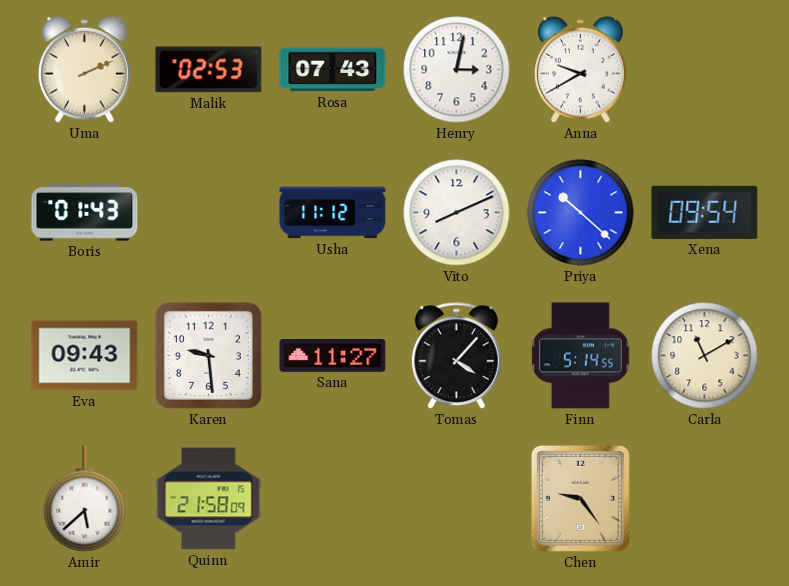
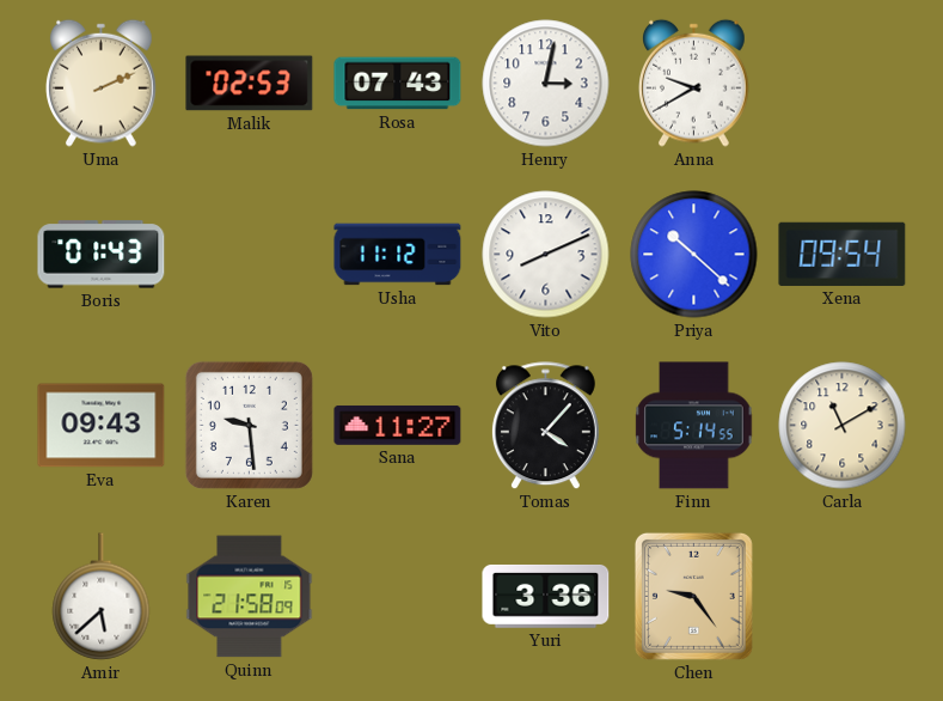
Yuri: none -> 3:36 (546, 597)
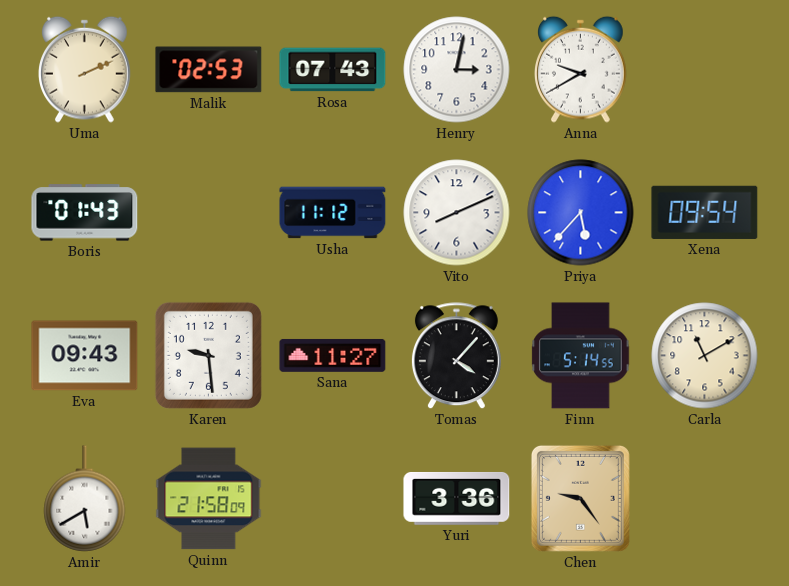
Priya: 10:22 -> 5:37 (581, 213)
Amir: 5:38 -> 5:40 (85, 499)
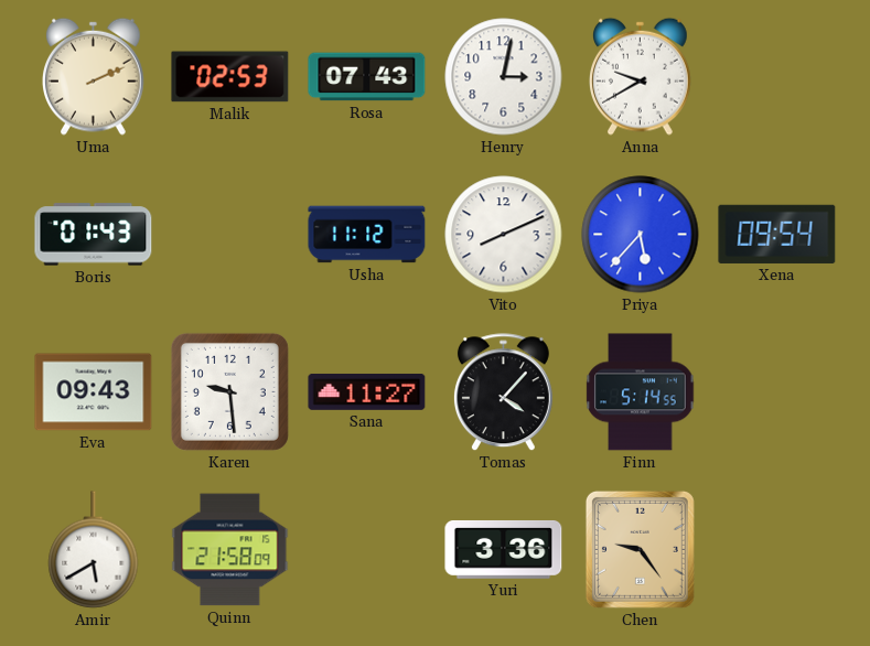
Carla: 11:10 -> none (705, 356)
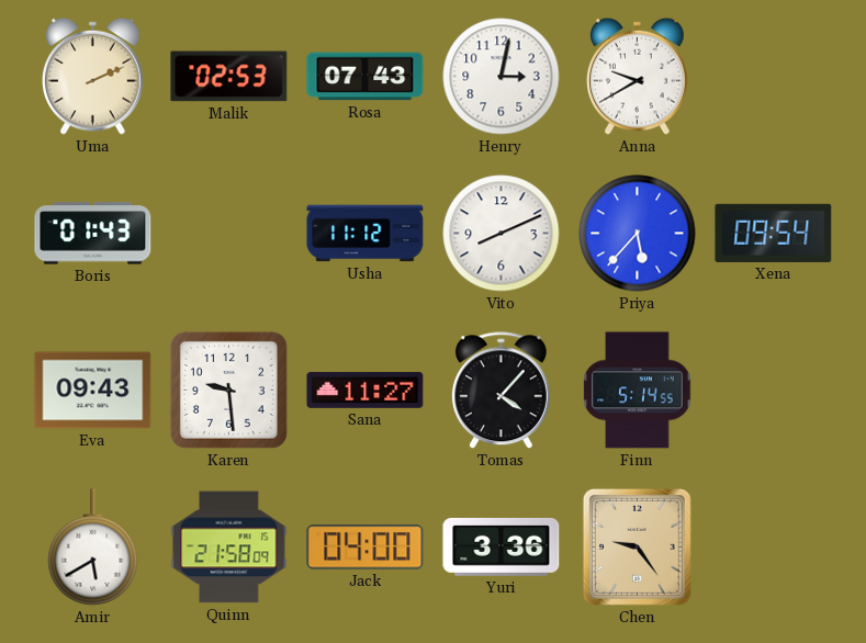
Jack: none -> 04:00 (365, 548)
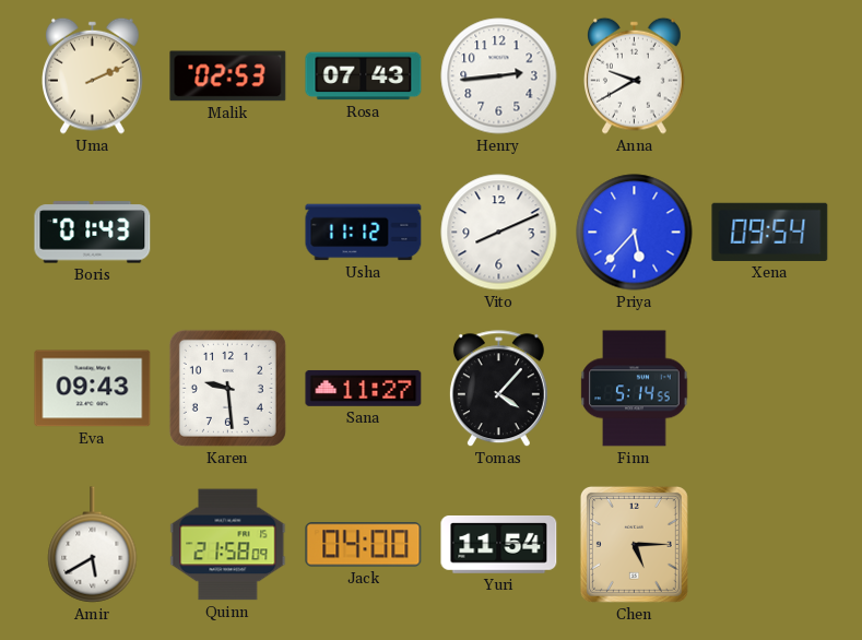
Henry: 3:02 -> 2:44 (499, 76)
Yuri: 3:36 -> 11:54 (499, 545)
Chen: 9:24 -> 5:15 (634, 544)
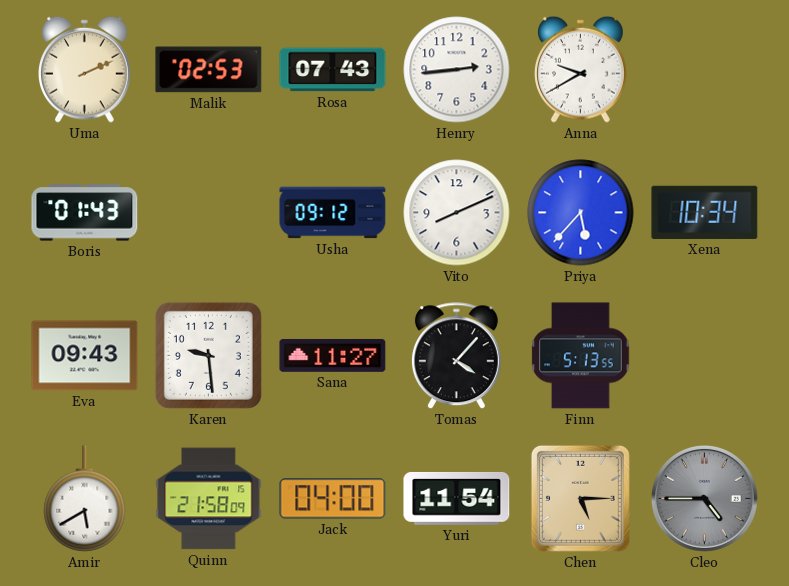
Usha: 11:12 -> 09:12 (333, 213)
Xena: 09:54 -> 10:34 (705, 212)
Finn: 5:14 -> 5:13 (581, 356)
Cleo: none -> 4:45 (704, 498)
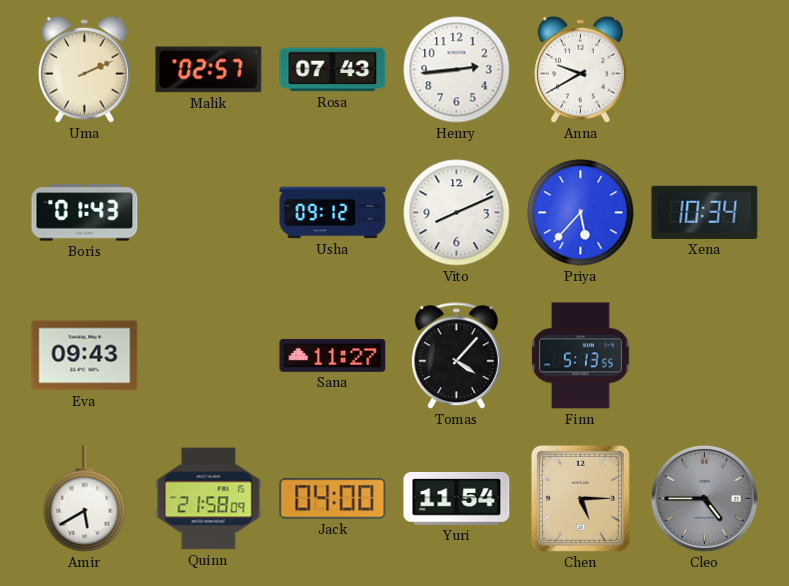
Malik: 02:53 -> 02:57 (209, 70)
Karen: 9:29 -> none (208, 355)
